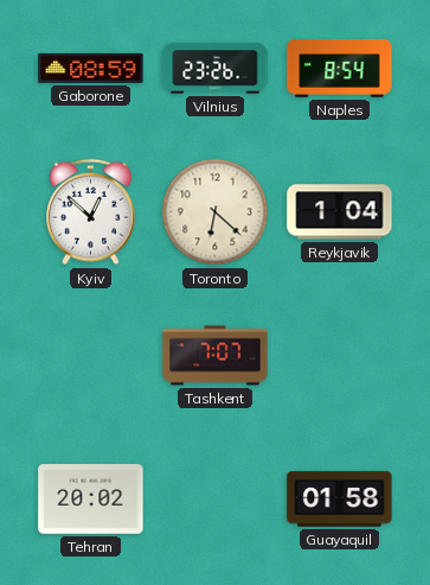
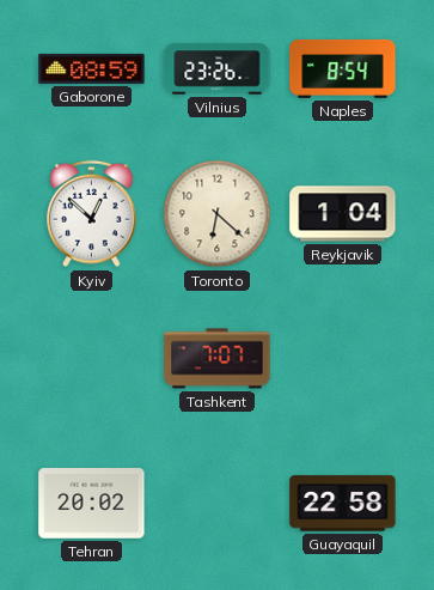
Guayaquil: 01:58 -> 22:58 (343, 504)
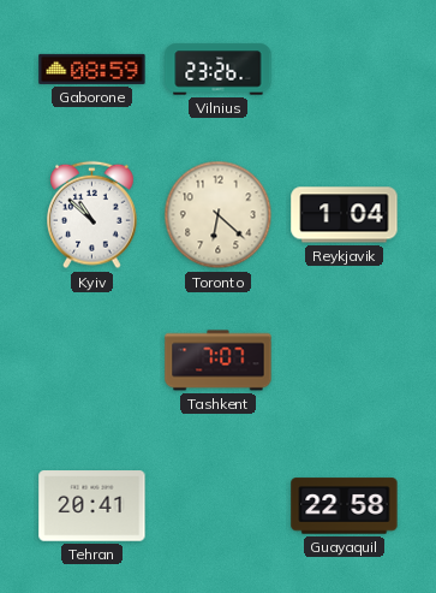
Naples: 8:54 -> none (343, 68)
Kyiv: 12:52 -> 10:52 (92, 215)
Tehran: 20:02 -> 20:41 (92, 506)
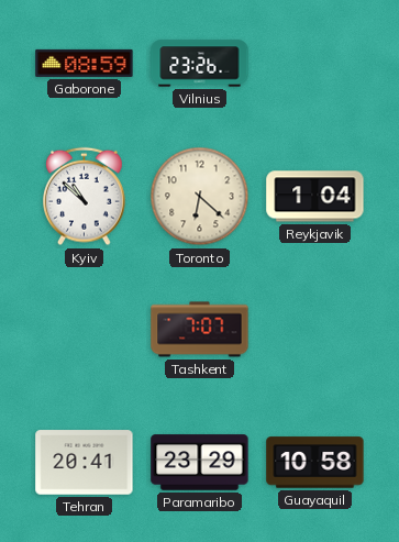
Paramaribo: none -> 23:29 (200, 463)
Guayaquil: 22:58 -> 10:58 (315, 463)
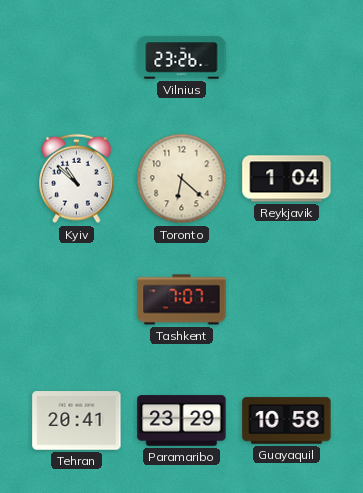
Gaborone: 08:59 -> none (85, 63)
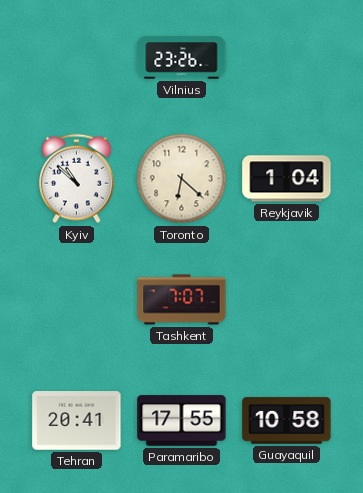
Paramaribo: 23:29 -> 17:55 (182, 421)
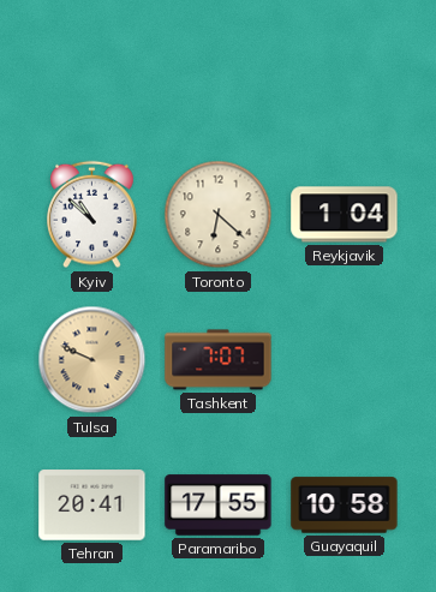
Vilnius: 23:26 -> none (182, 58)
Tulsa: none -> 9:49 (92, 360)
